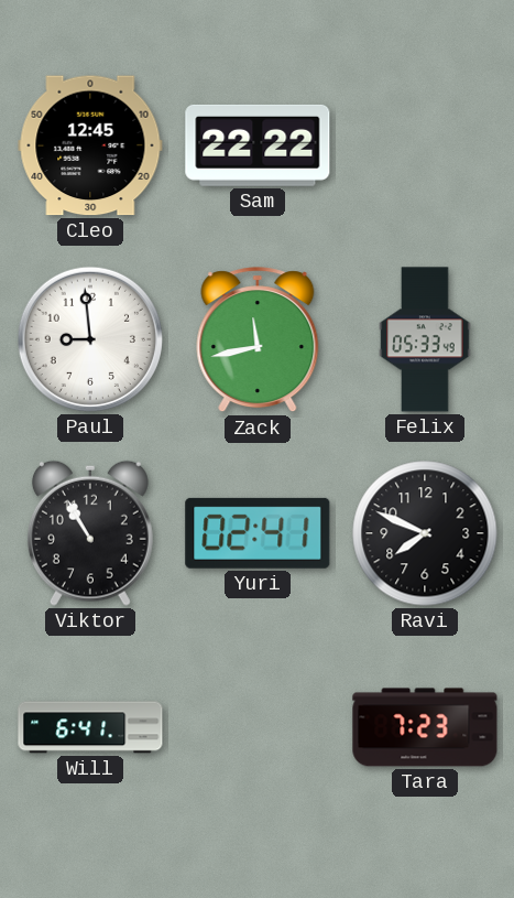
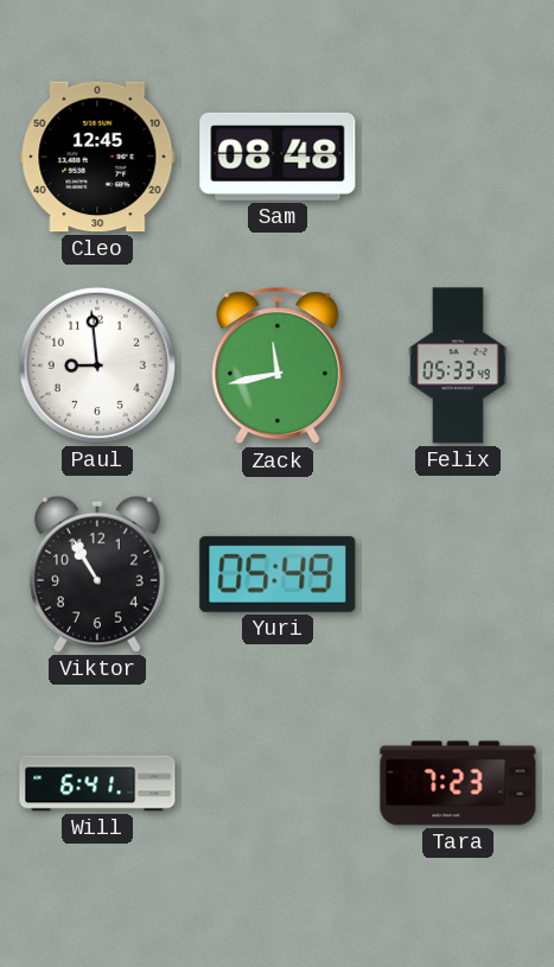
Sam: 22:22 -> 08:48 (278, 157)
Yuri: 02:41 -> 05:49 (278, 574)
Ravi: 7:49 -> none (425, 533)
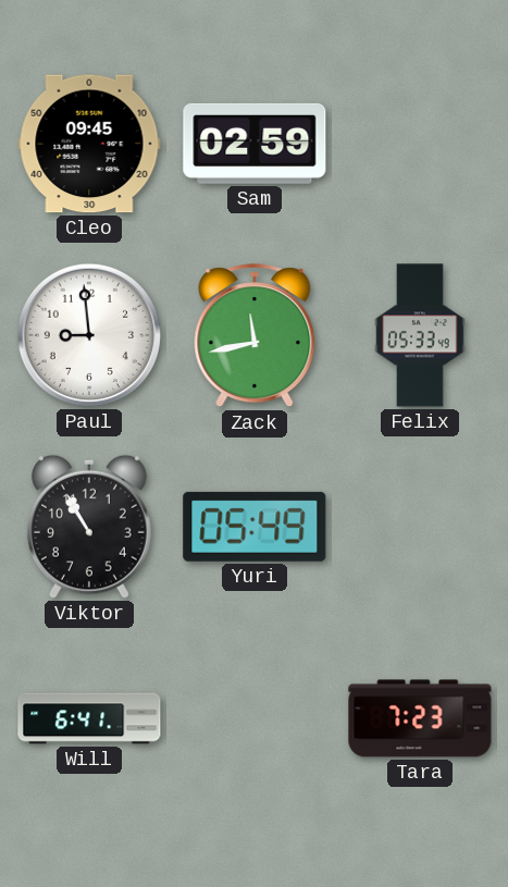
Cleo: 12:45 -> 09:45 (89, 144)
Sam: 08:48 -> 02:59 (255, 144)
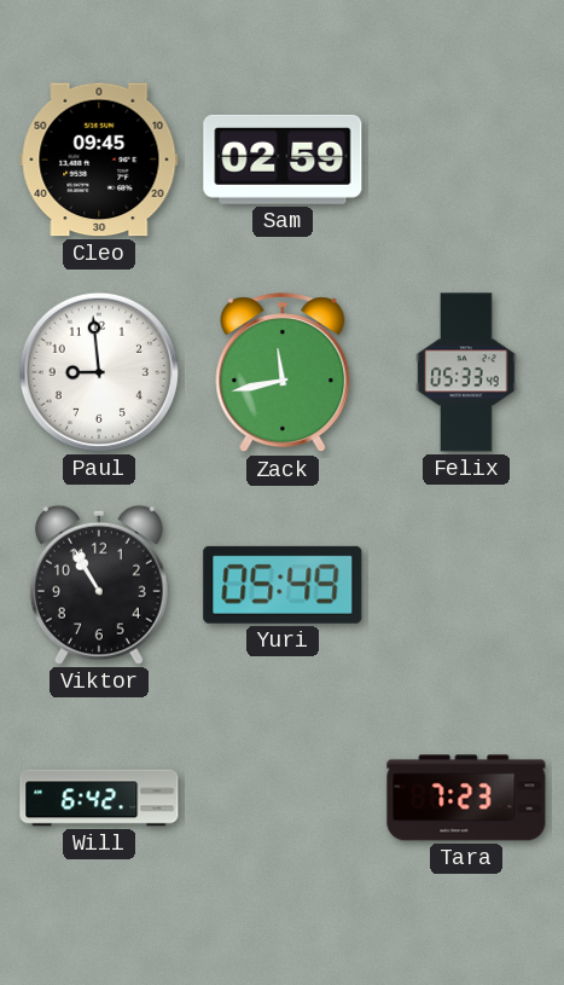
Will: 6:41 -> 6:42 (99, 798)
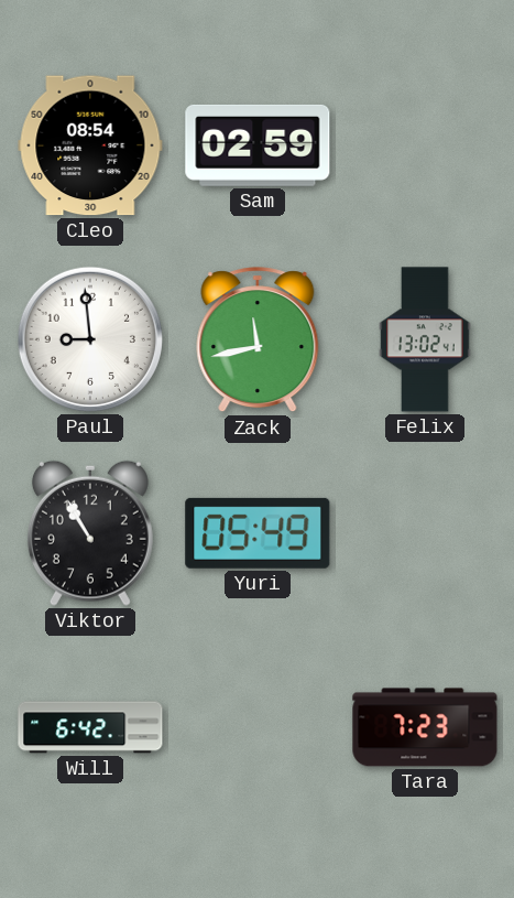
Cleo: 09:45 -> 08:54 (90, 145)
Felix: 05:33 -> 13:02 (425, 339)
